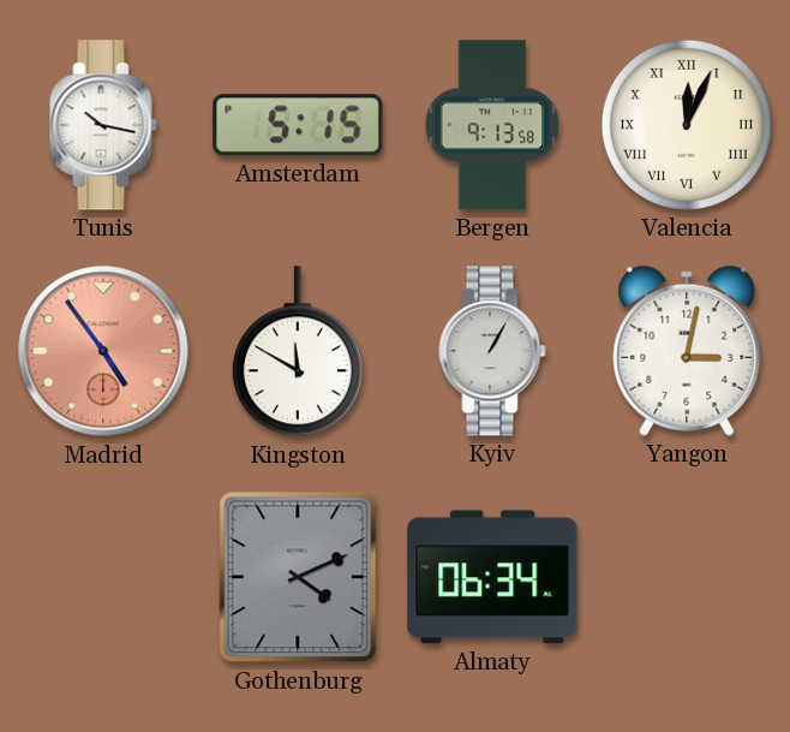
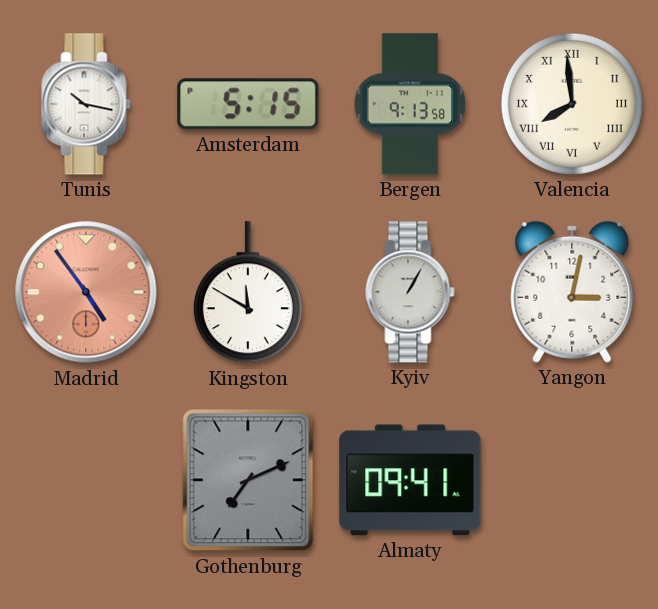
Valencia: 12:04 -> 7:59 (572, 104)
Gothenburg: 4:11 -> 7:11 (248, 480)
Almaty: 06:34 -> 09:41 (410, 480)
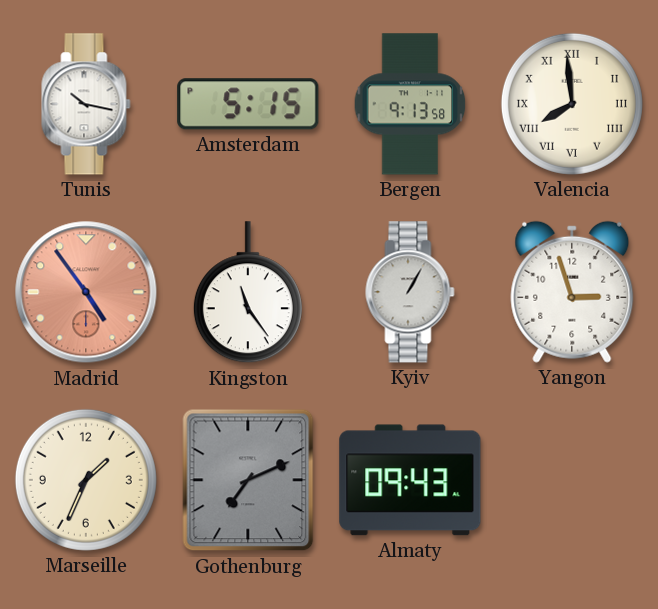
Kingston: 11:50 -> 11:24 (248, 293)
Yangon: 3:02 -> 2:57 (572, 292)
Marseille: none -> 1:34 (86, 480)
Almaty: 09:41 -> 09:43 (410, 480)
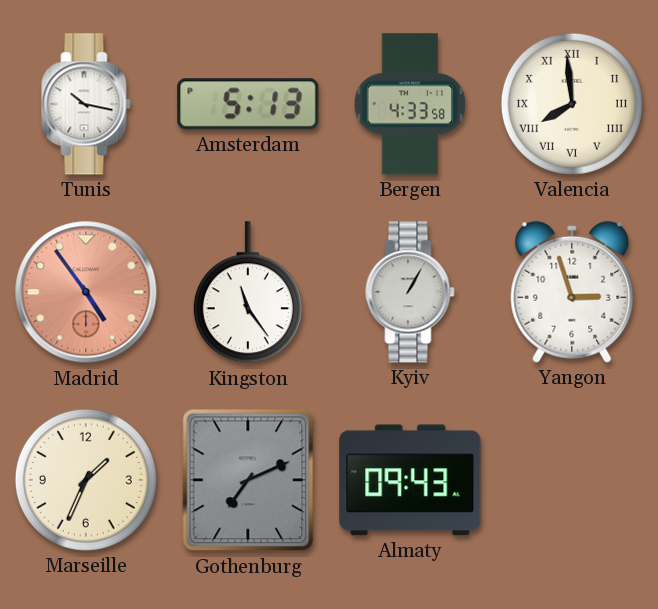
Amsterdam: 5:15 -> 5:13 (248, 104)
Bergen: 9:13 -> 4:33 (410, 104)
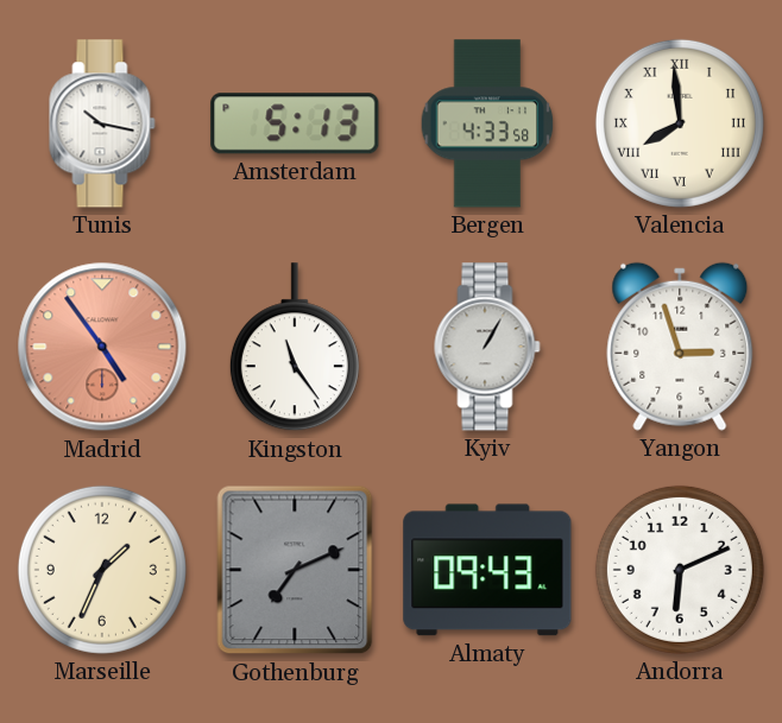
Andorra: none -> 6:11 (680, 570)
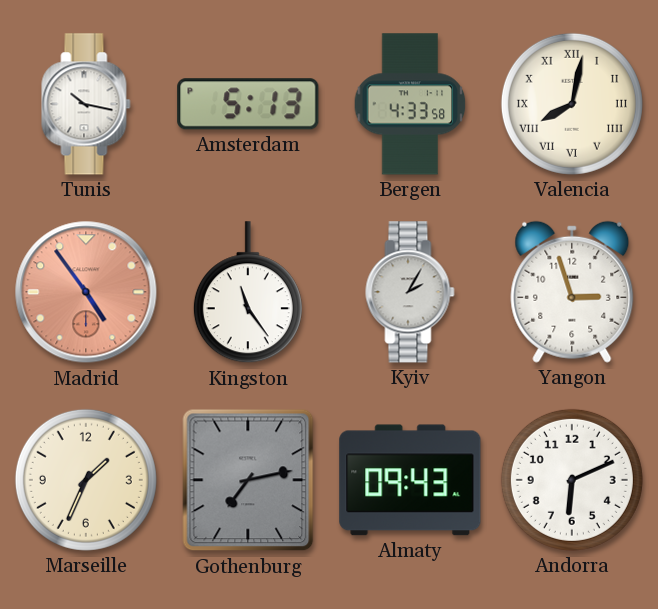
Valencia: 7:59 -> 8:02 (572, 104)
Kyiv: 1:05 -> 2:05 (410, 292)
Gothenburg: 7:11 -> 7:13 (248, 480)
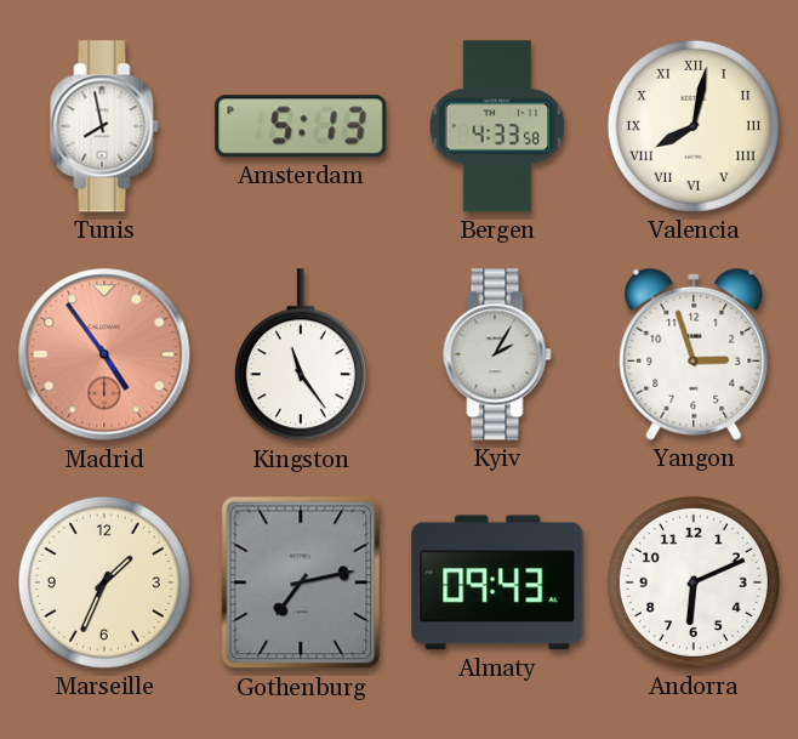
Tunis: 10:17 -> 7:58 (104, 126)
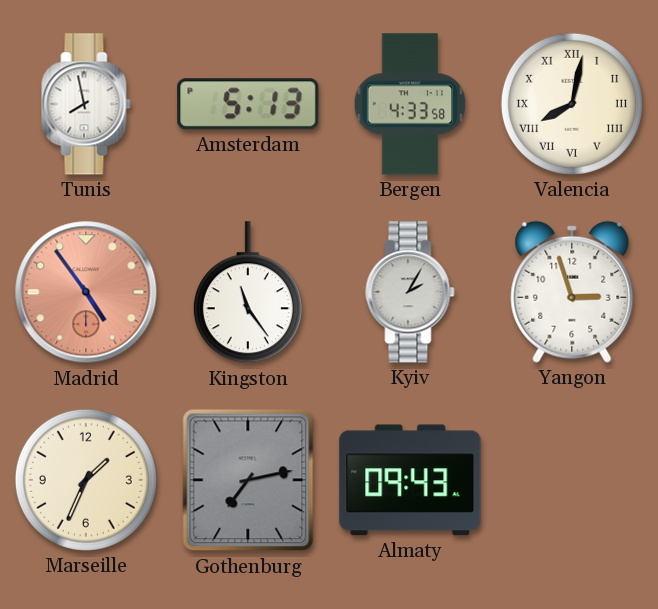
Andorra: 6:11 -> none (694, 582)
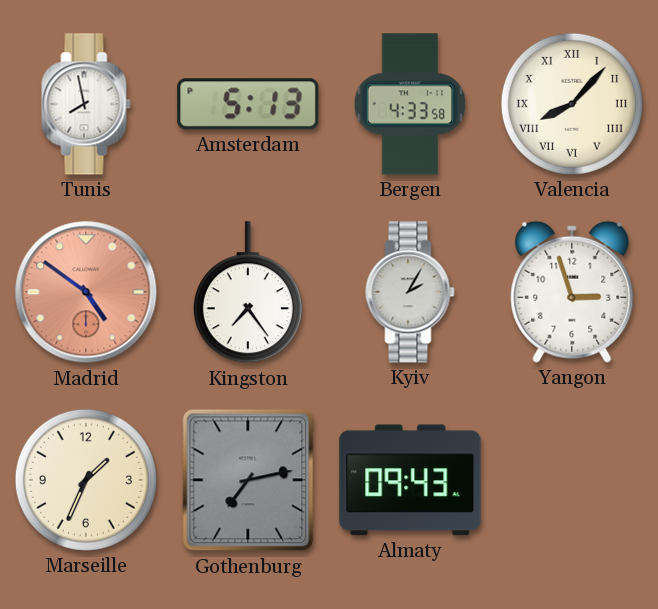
Valencia: 8:02 -> 8:07 (572, 104)
Madrid: 4:54 -> 4:51 (86, 292)
Kingston: 11:24 -> 7:24 (248, 293)
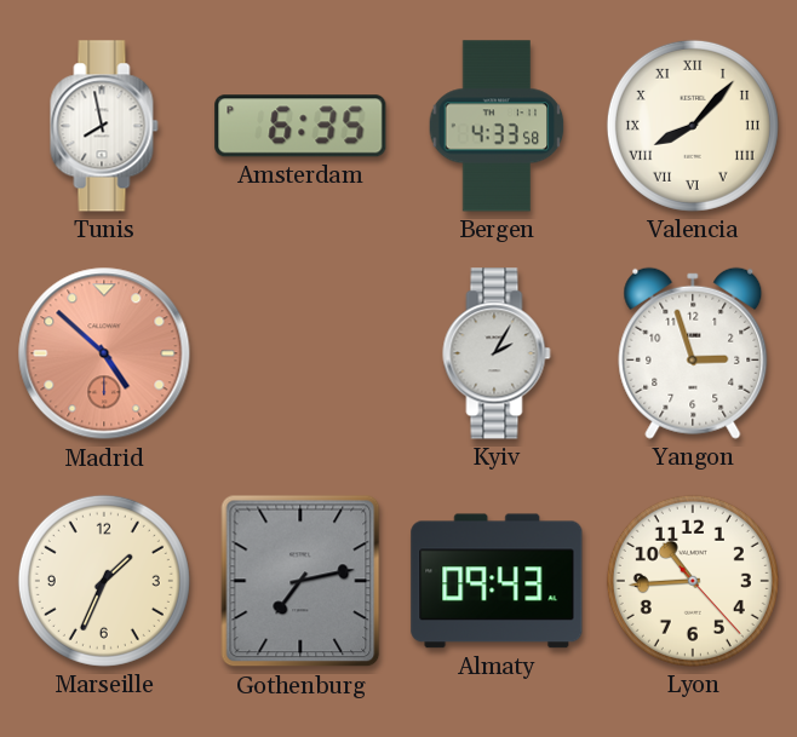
Amsterdam: 5:13 -> 6:35 (300, 126)
Madrid: 4:51 -> 4:52 (104, 353)
Kingston: 7:24 -> none (248, 293)
Lyon: none -> 10:44 (693, 581)
